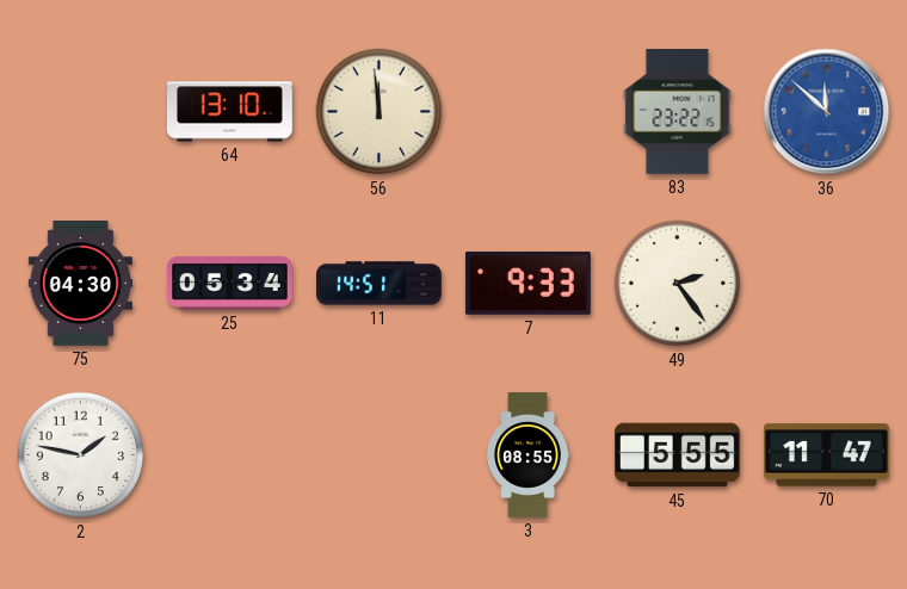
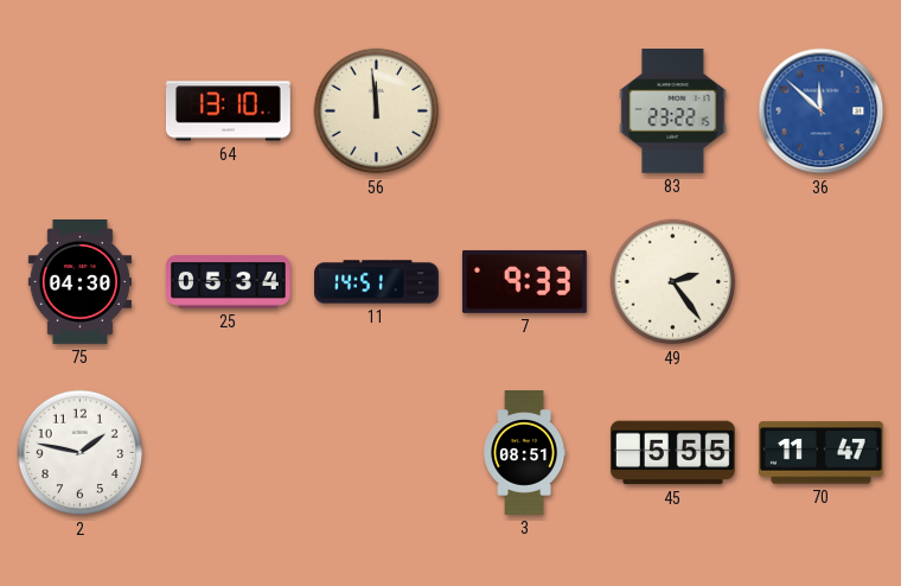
3: 08:55 -> 08:51 (525, 453)
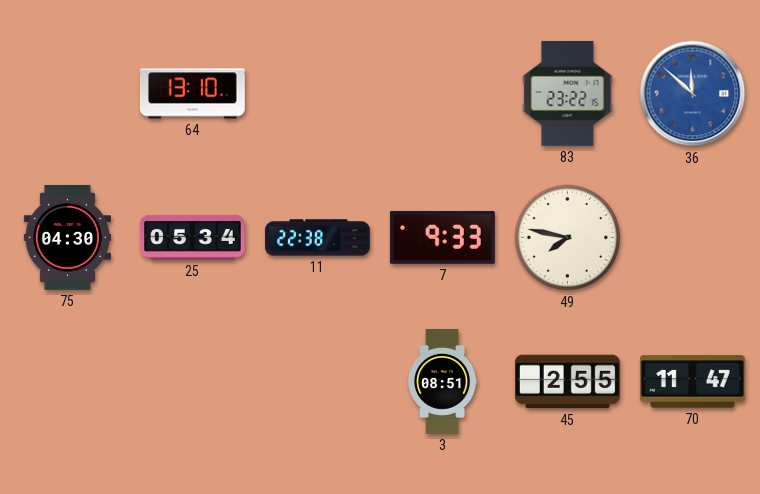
56: 11:59 -> none (377, 112)
11: 14:51 -> 22:38 (318, 238)
49: 2:24 -> 7:47 (568, 238)
2: 1:47 -> none (81, 453)
45: 5:55 -> 2:55 (568, 382)
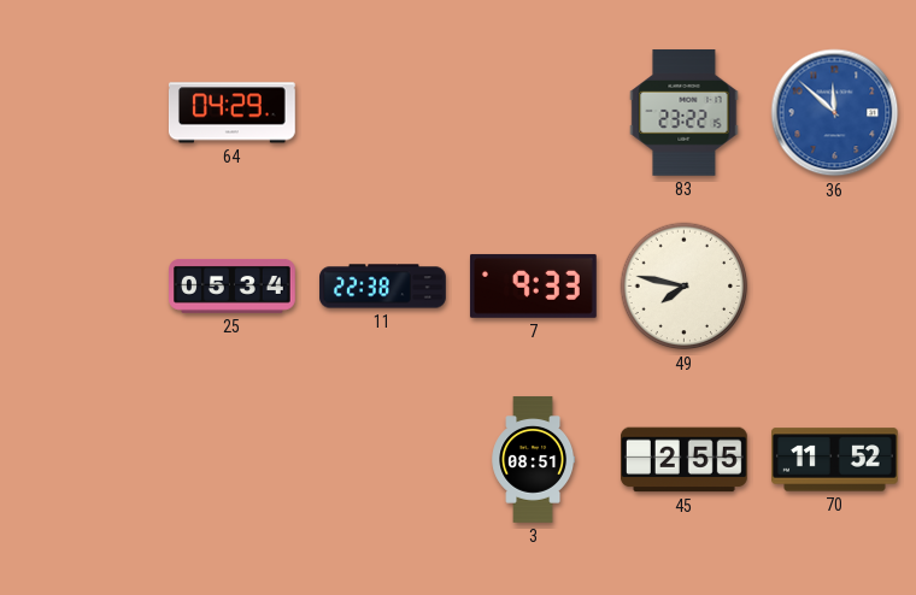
64: 13:10 -> 04:29 (231, 113)
75: 04:30 -> none (67, 238)
70: 11:47 -> 11:52 (835, 460)
